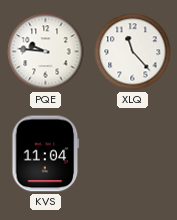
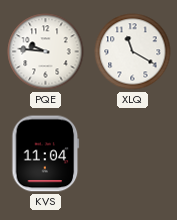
XLQ: 11:23 -> 11:20 (133, 52)
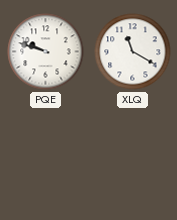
PQE: 9:46 -> 9:48 (46, 52)
KVS: 11:04 -> none (46, 154)
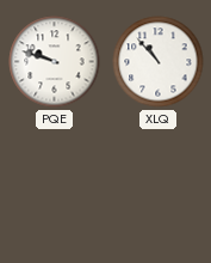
XLQ: 11:20 -> 10:53 (159, 62)
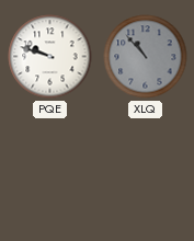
XLQ dial: white -> grey (146, 57)
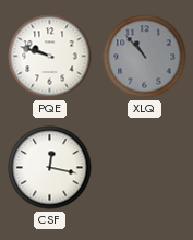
CSF: none -> 12:17 (50, 168)
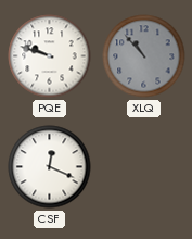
CSF: 12:17 -> 12:19 (50, 167)
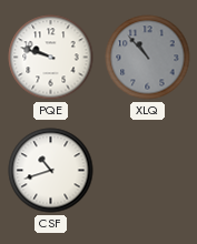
CSF: 12:19 -> 10:42 (51, 171)
